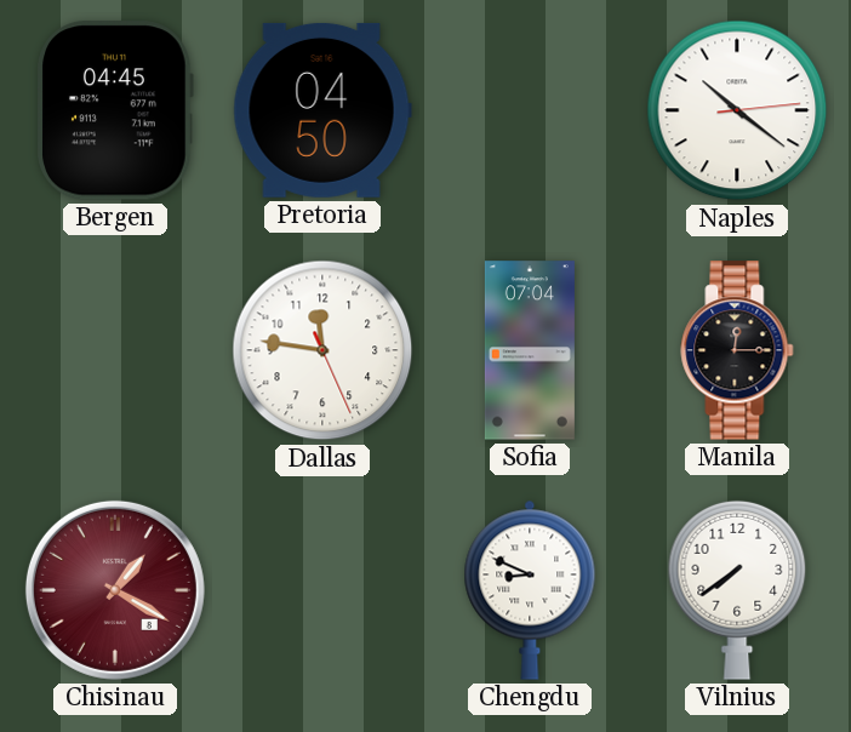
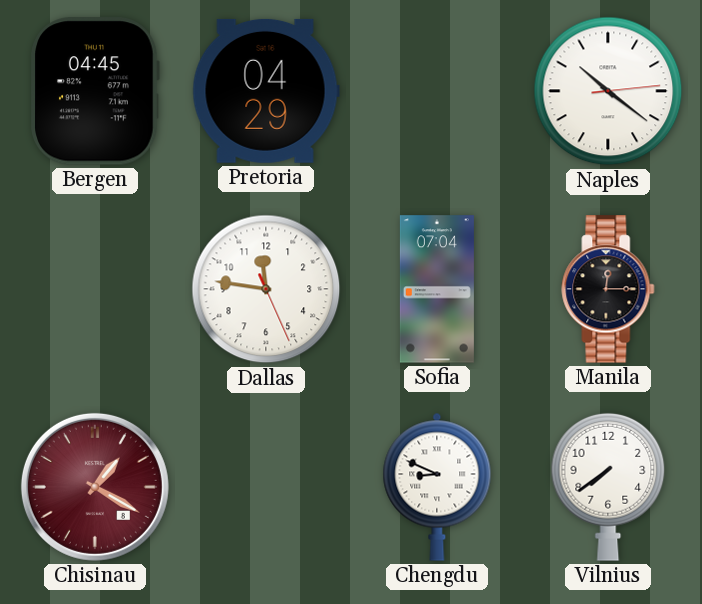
Pretoria: 04:50 -> 04:29 (266, 91)
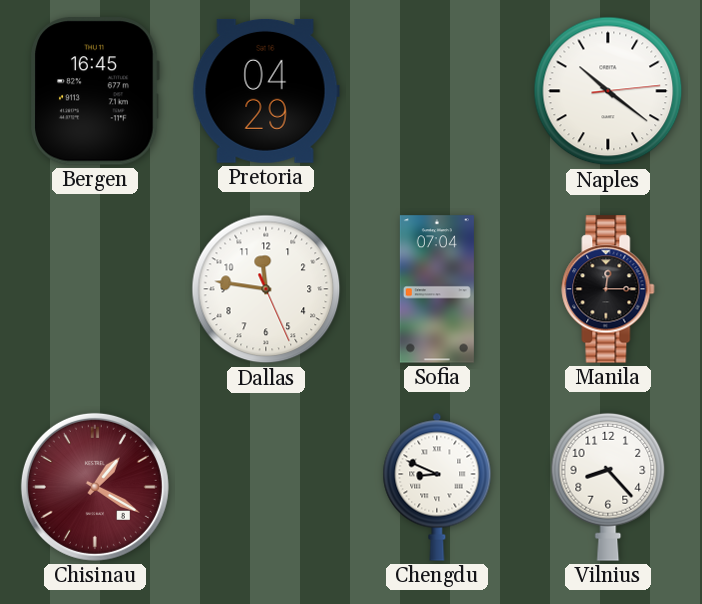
Bergen: 04:45 -> 16:45 (95, 91)
Vilnius: 7:39 -> 8:23 (608, 487)
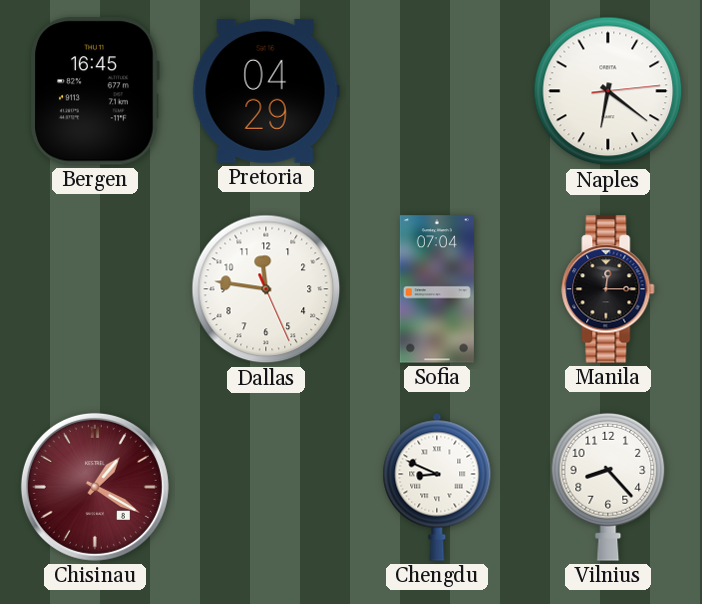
Naples: 10:21 -> 6:21 (608, 91)
